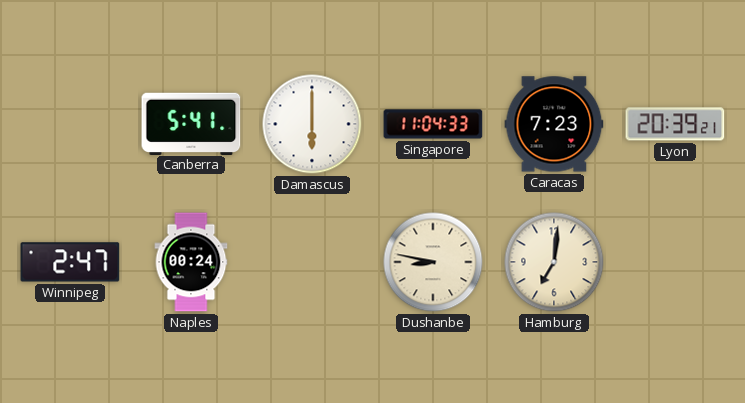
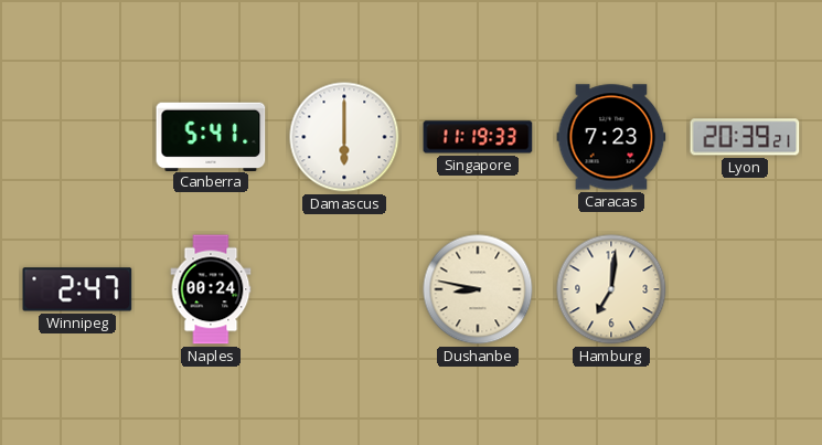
Singapore: 11:04 -> 11:19 (478, 137)
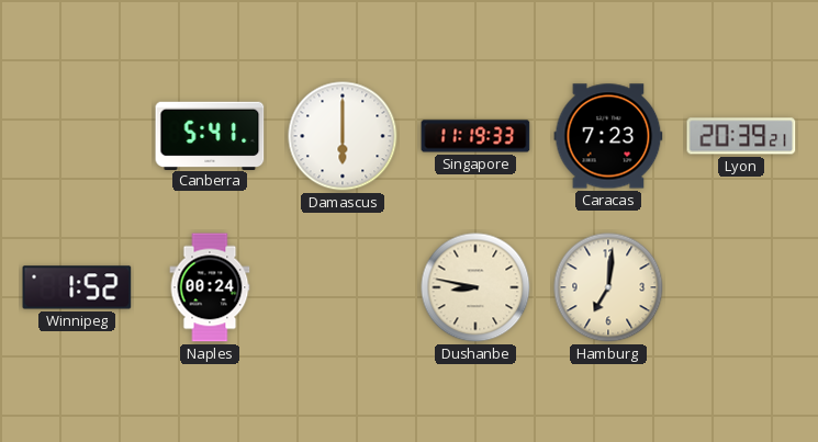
Winnipeg: 2:47 -> 1:52 (77, 287)
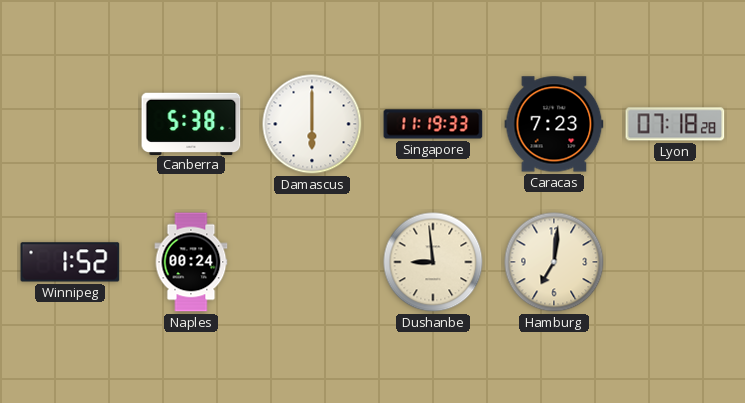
Canberra: 5:41 -> 5:38 (191, 123)
Lyon: 20:39 -> 07:18 (675, 124)
Dushanbe: 8:47 -> 8:59 (433, 262)
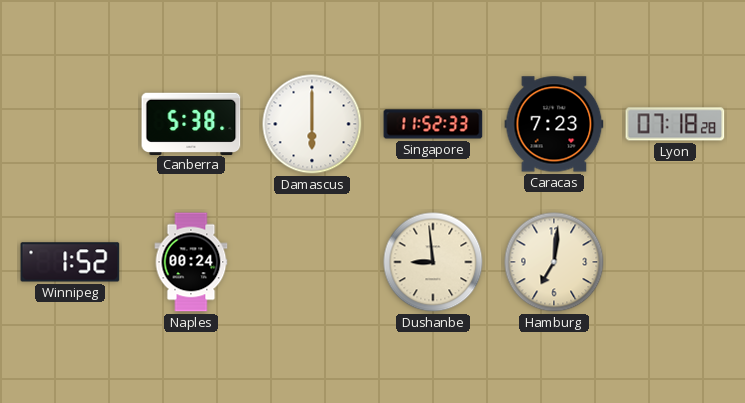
Singapore: 11:19 -> 11:52 (433, 124)
